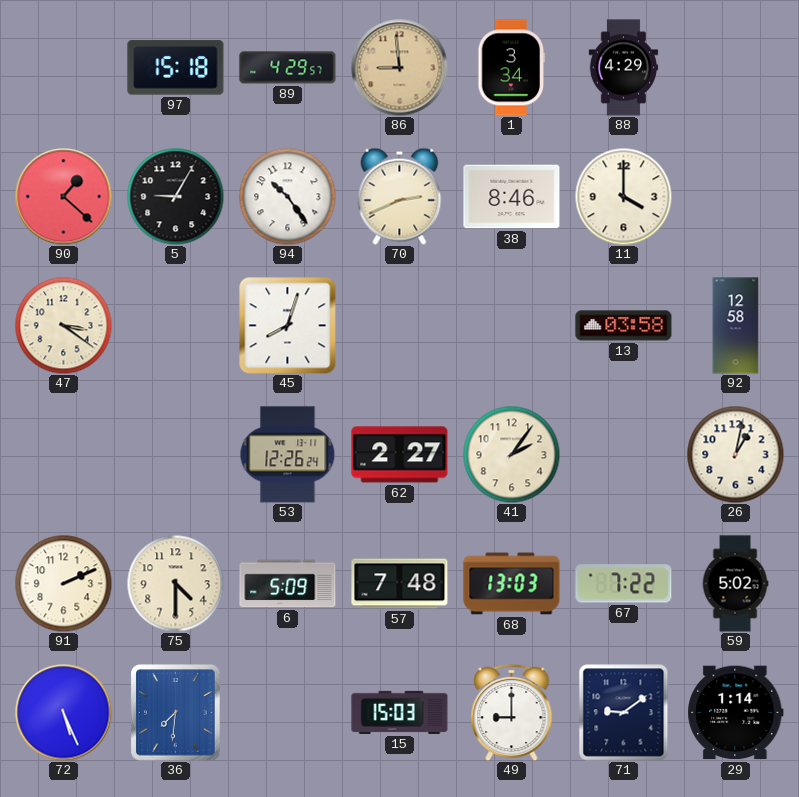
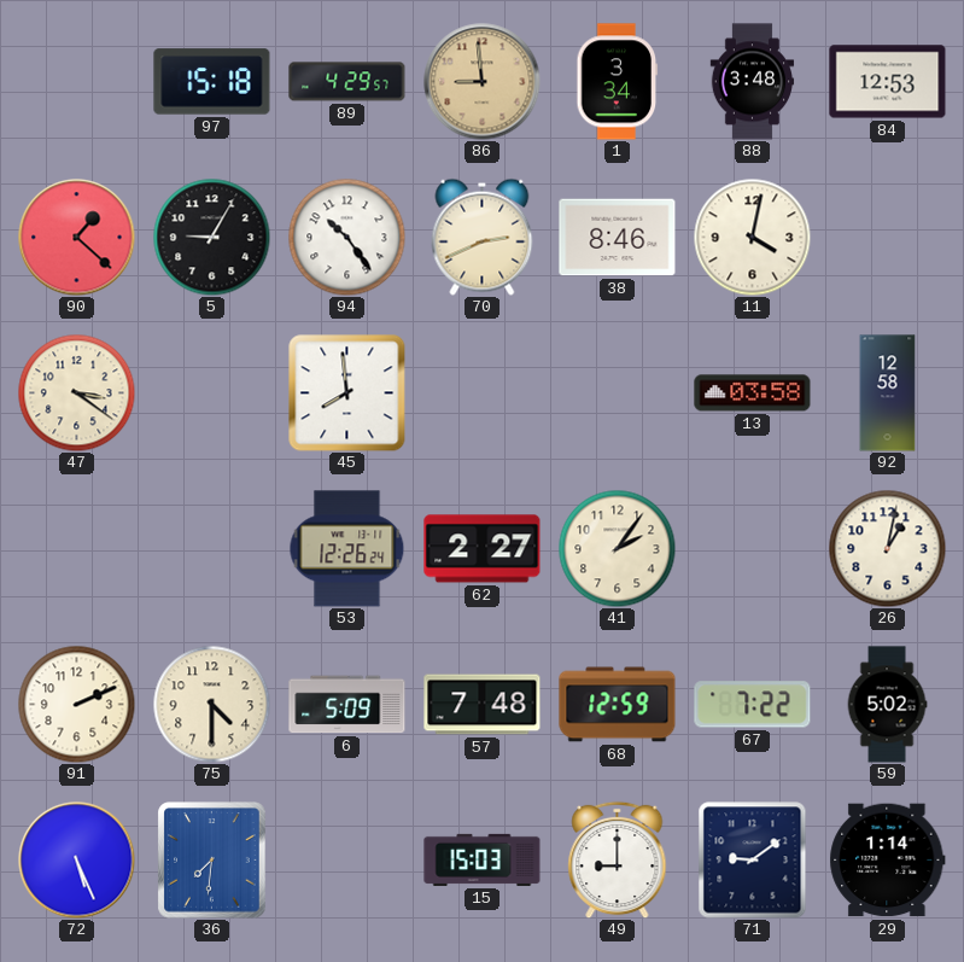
88: 4:29 -> 3:48 (753, 82)
84: none -> 12:53 (888, 82)
11: 4:00 -> 4:02 (752, 237)
45: 8:03 -> 7:59 (347, 393)
68: 13:03 -> 12:59 (618, 705)
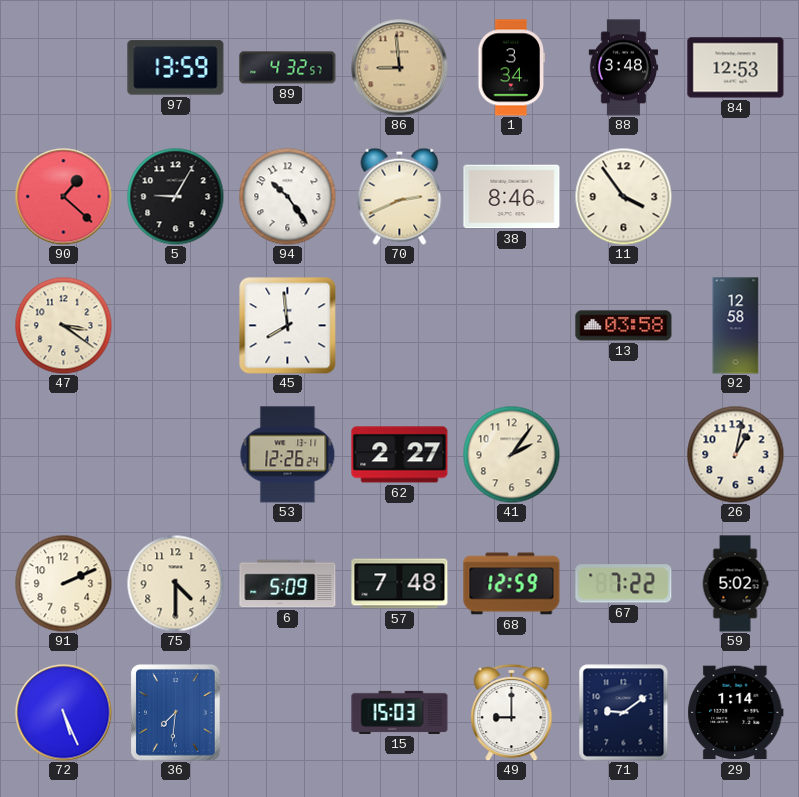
97: 15:18 -> 13:59 (176, 68)
89: 4:29 -> 4:32 (288, 68)
11: 4:02 -> 3:54 (623, 196)
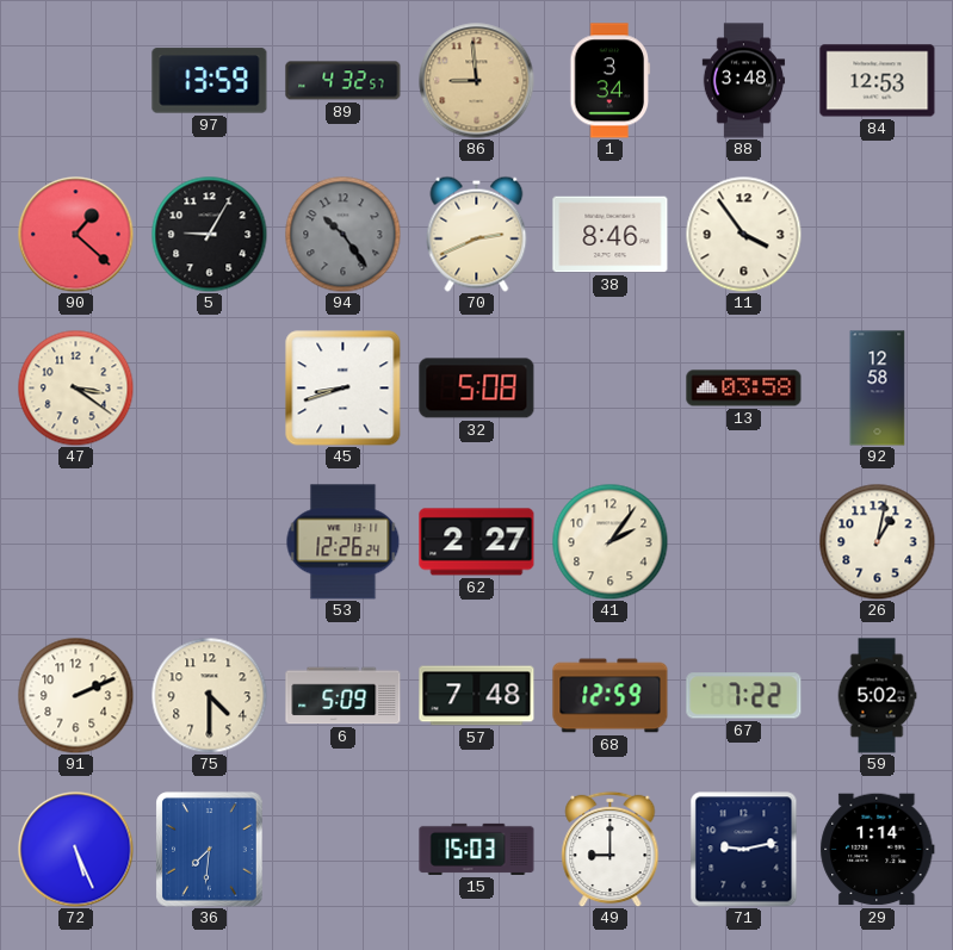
94 dial: white -> grey (342, 234)
45: 7:59 -> 8:42 (344, 389)
32: none -> 5:08 (477, 389)
71: 9:09 -> 9:13 (744, 850)
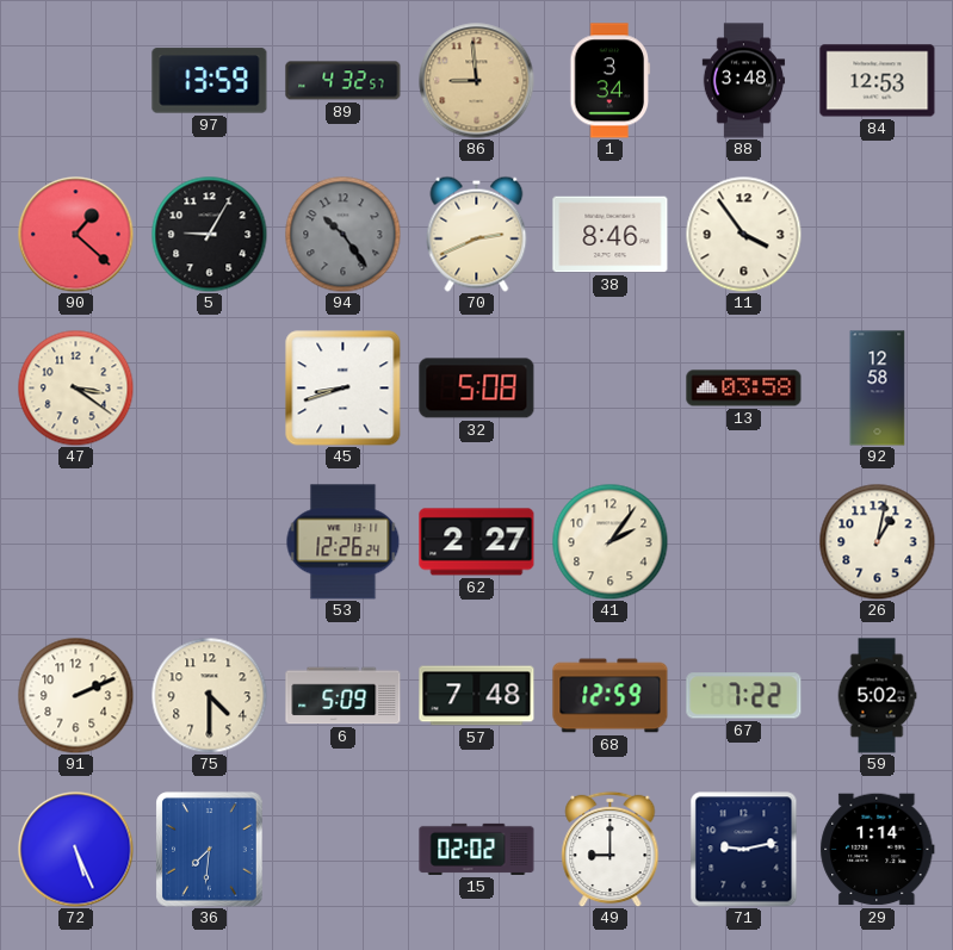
15: 15:03 -> 02:02 (477, 849)
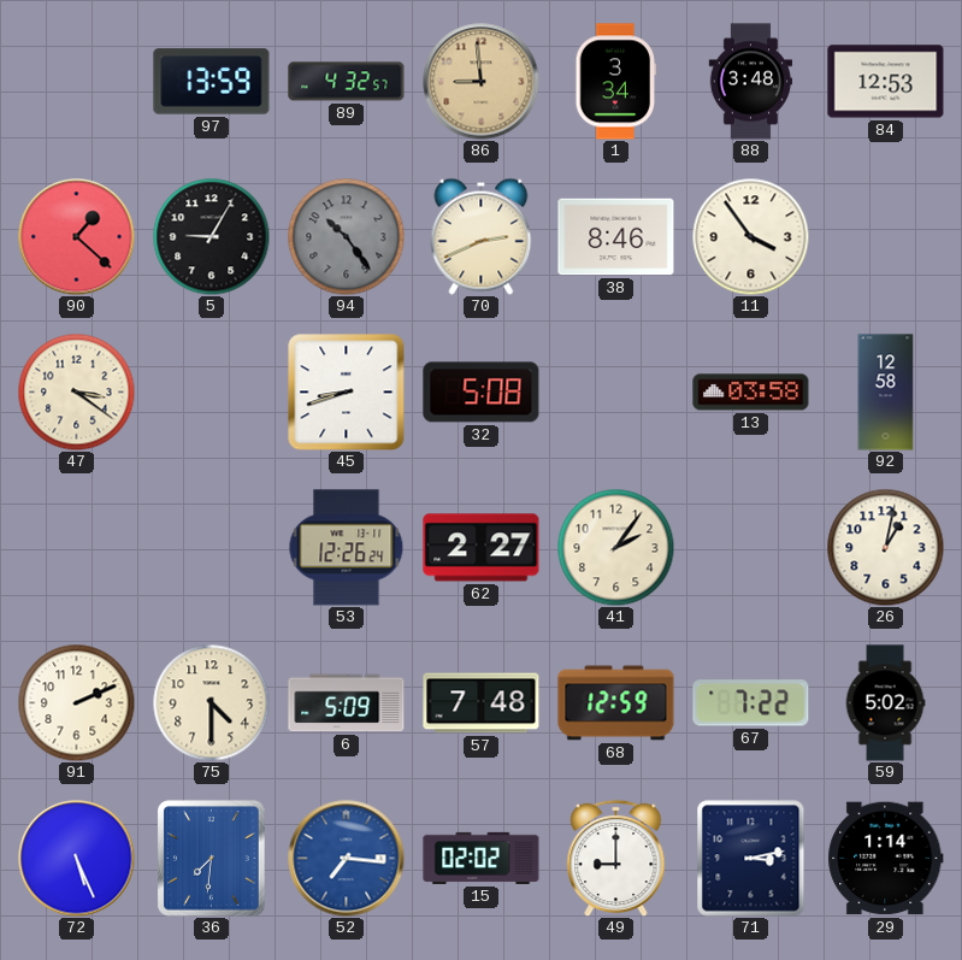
52: none -> 7:16 (347, 859)
71: 9:13 -> 3:13 (751, 859)
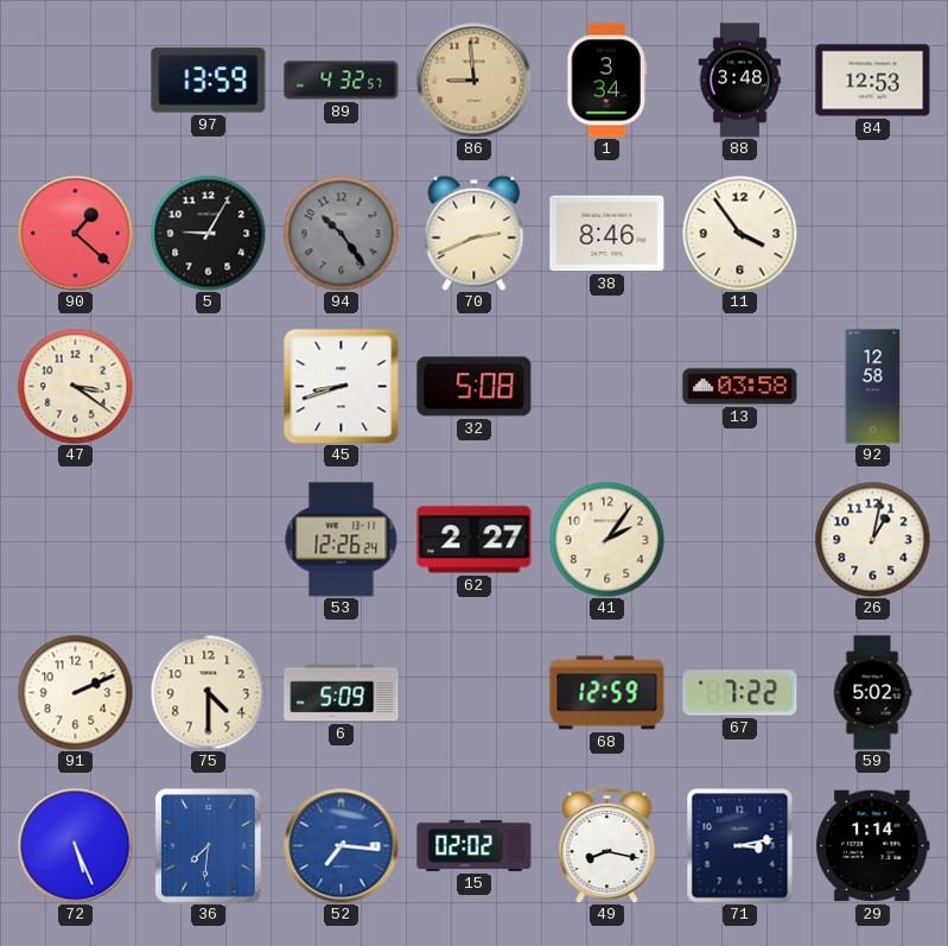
57: 7:48 -> none (482, 703)
49: 9:00 -> 8:17 (607, 845)
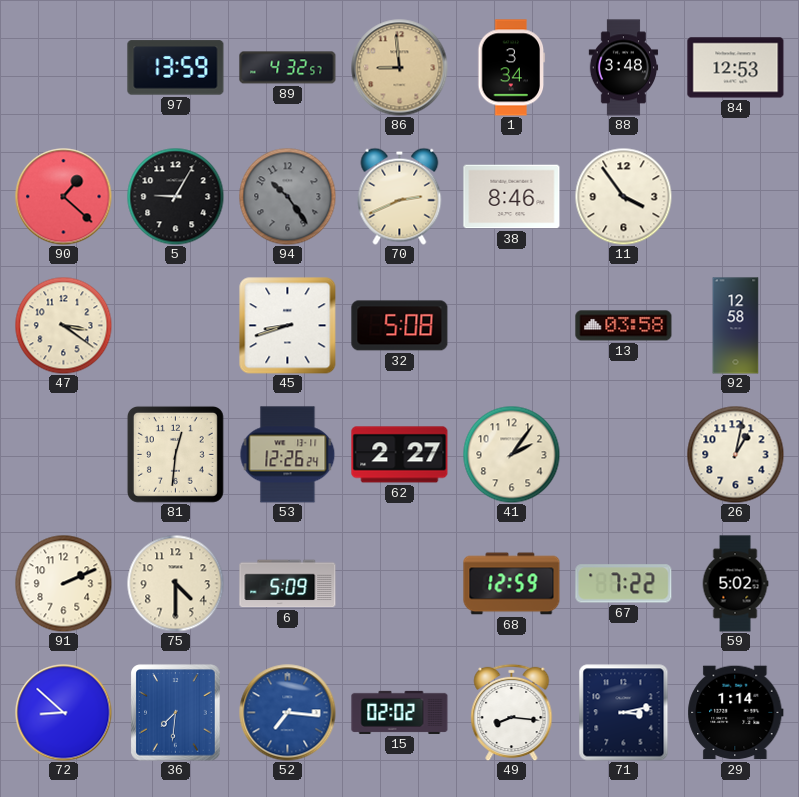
81: none -> 12:31 (175, 454)
72: 5:26 -> 8:52 (64, 713)
49: 8:17 -> 8:16 (512, 712)
